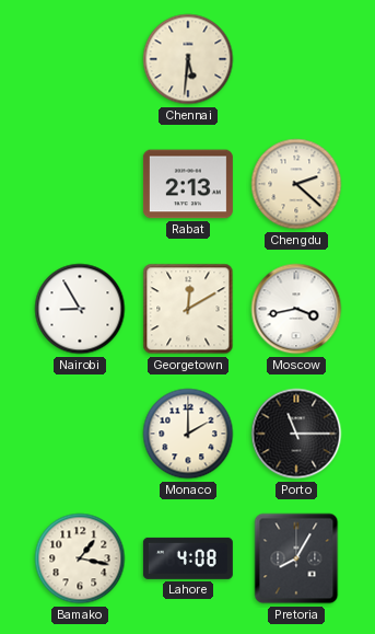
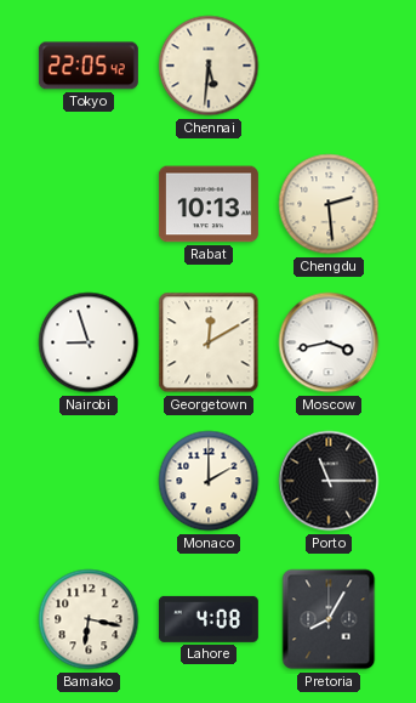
Tokyo: none -> 22:05 (89, 66)
Rabat: 2:13 -> 10:13 (209, 204)
Chengdu: 2:22 -> 2:29 (329, 204)
Nairobi: 8:55 -> 8:57 (89, 342)
Bamako: 1:17 -> 6:17 (89, 619)
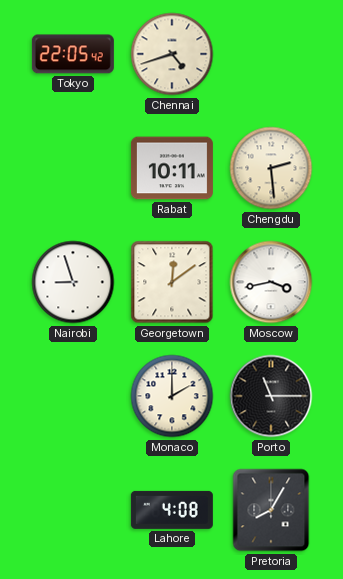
Chennai: 5:31 -> 4:42 (172, 54)
Rabat: 10:13 -> 10:11 (172, 168)
Georgetown: 12:10 -> 12:09 (172, 282)
Bamako: 6:17 -> none (89, 619)
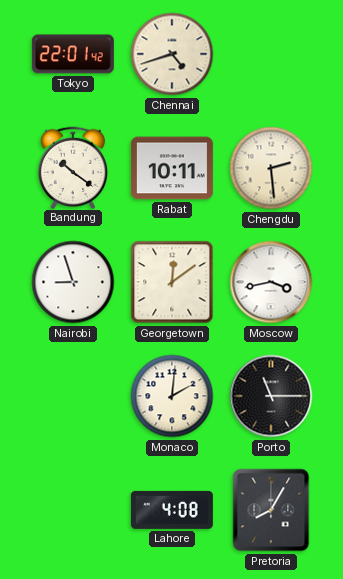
Tokyo: 22:05 -> 22:01 (73, 54)
Bandung: none -> 10:21 (73, 167)
Monaco: 2:00 -> 2:01 (172, 396)
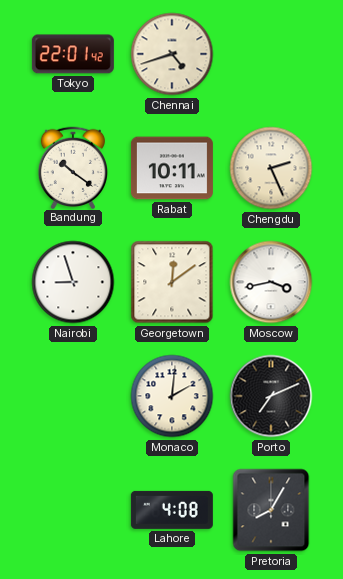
Chengdu: 2:29 -> 2:26 (271, 168)
Porto: 11:15 -> 7:11 (271, 396)
